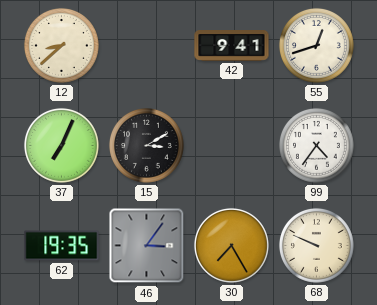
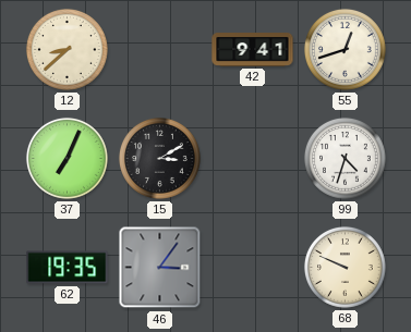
99: 4:36 -> 4:33 (344, 158)
30: 7:25 -> none (231, 245)
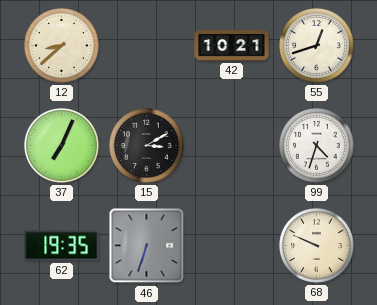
42: 9:41 -> 10:21 (232, 46)
46: 3:06 -> 6:33 (147, 246)
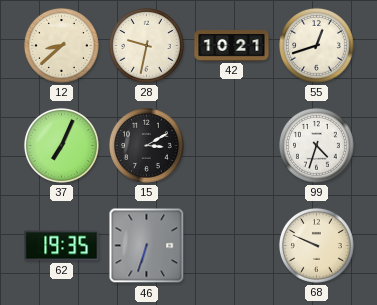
28: none -> 9:32 (146, 45)
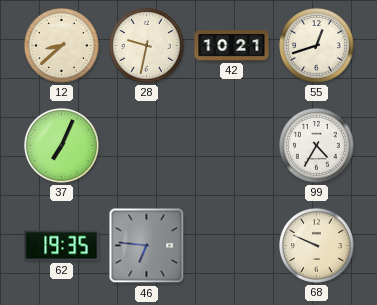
15: 3:10 -> none (146, 145)
99: 4:33 -> 4:35 (316, 145)
46: 6:33 -> 6:46 (147, 246)
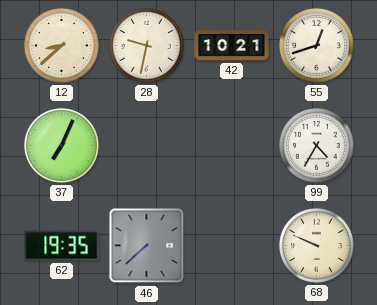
46: 6:46 -> 7:38 (147, 246)
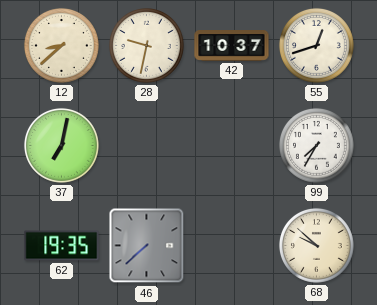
42: 10:21 -> 10:37 (232, 46)
37: 7:04 -> 7:02 (61, 145)
99: 4:35 -> 7:35 (316, 145)
68: 9:49 -> 9:52 (316, 245)
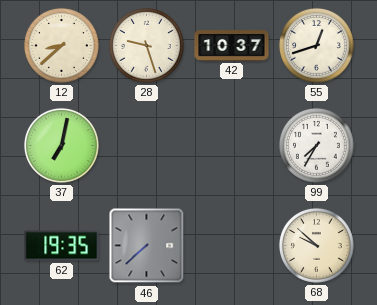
28: 9:32 -> 9:27 (146, 45)
